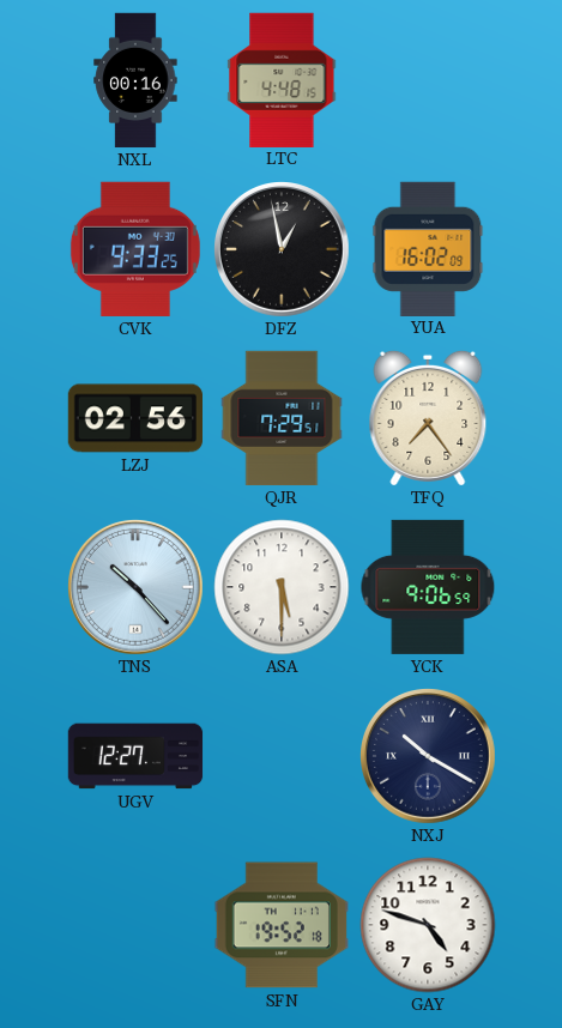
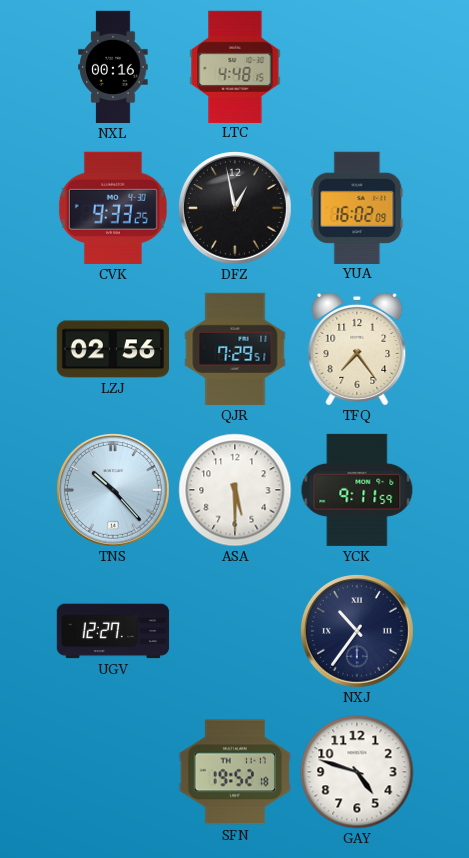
YCK: 9:06 -> 9:11 (357, 490)
NXJ: 10:20 -> 10:36 (358, 632)
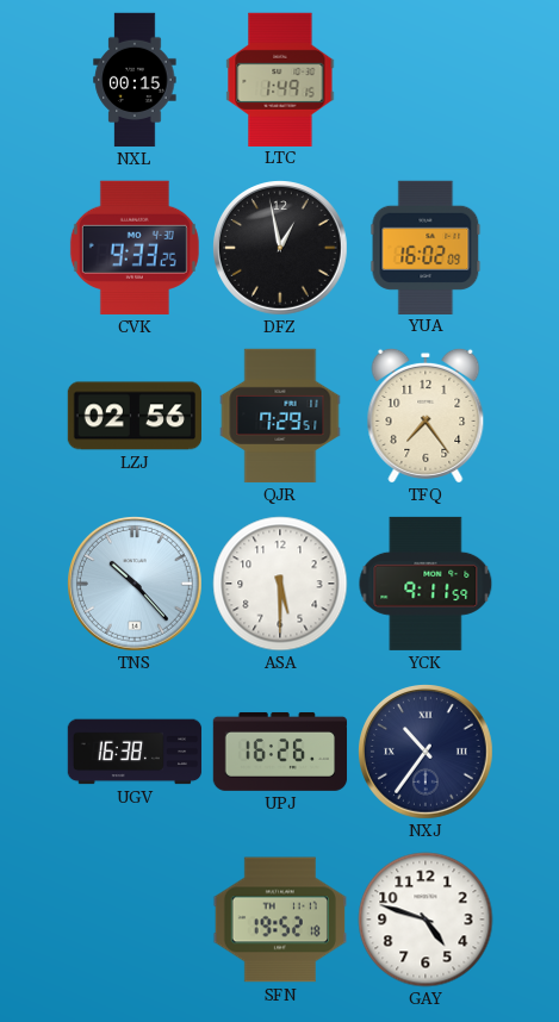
NXL: 00:16 -> 00:15 (135, 80)
LTC: 4:48 -> 1:49 (280, 79)
UGV: 12:27 -> 16:38 (135, 752)
UPJ: none -> 16:26 (280, 752)
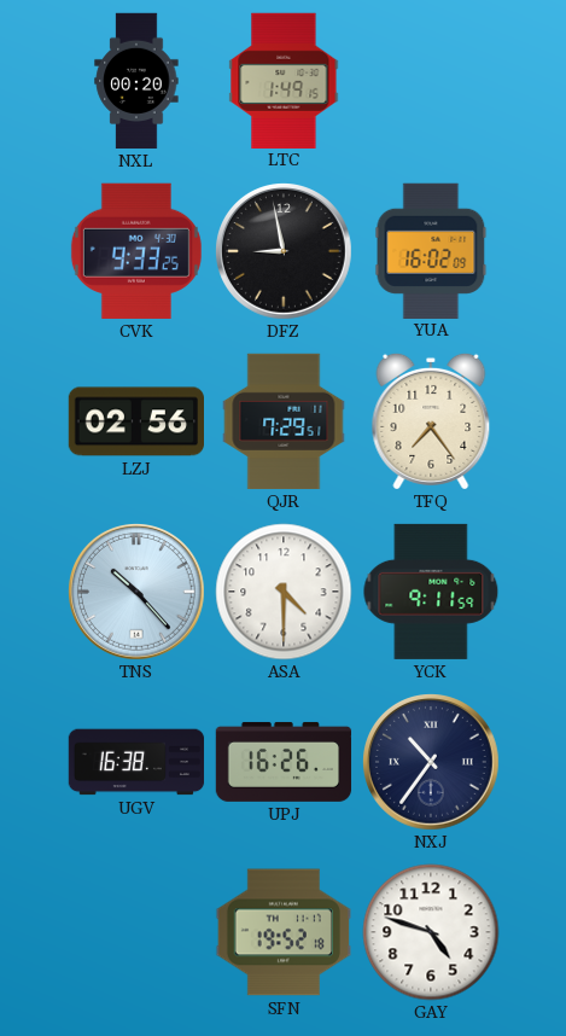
NXL: 00:15 -> 00:20 (136, 81)
DFZ: 12:58 -> 8:58 (285, 252)
ASA: 5:30 -> 4:30 (284, 592)
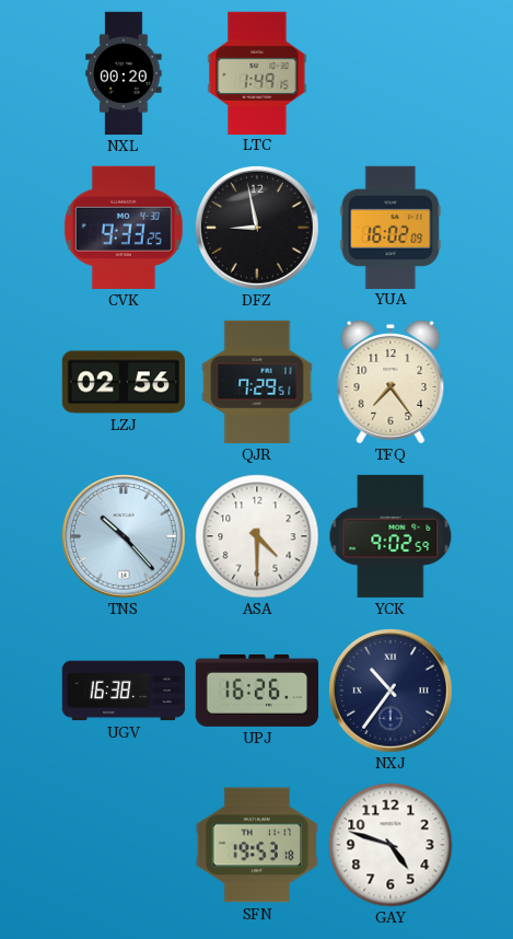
YCK: 9:11 -> 9:02 (390, 536)
SFN: 19:52 -> 19:53 (256, 845)
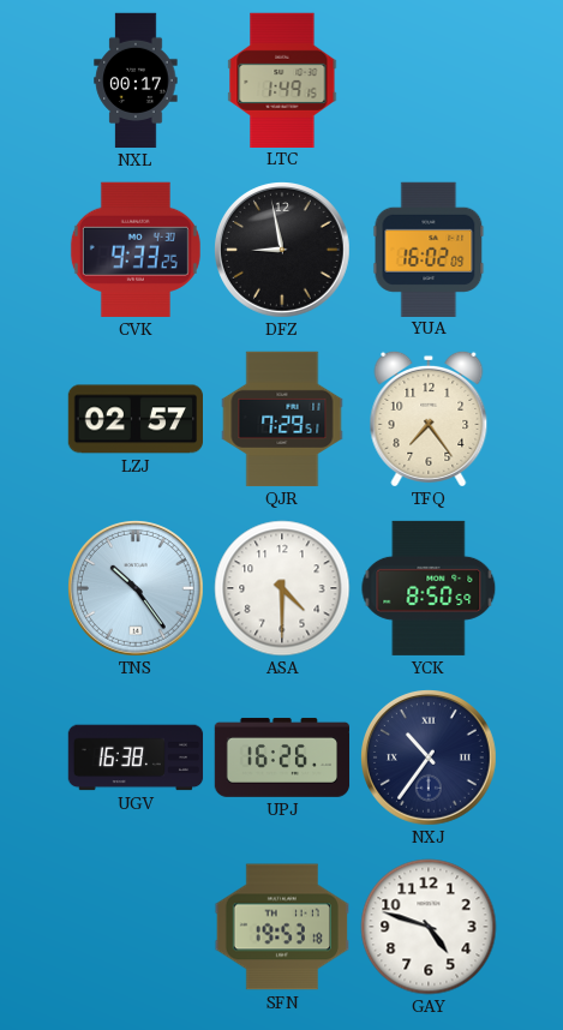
NXL: 00:20 -> 00:17 (136, 80)
LZJ: 02:56 -> 02:57 (136, 419)
TNS: 10:23 -> 10:24 (137, 589)
YCK: 9:02 -> 8:50 (429, 588)
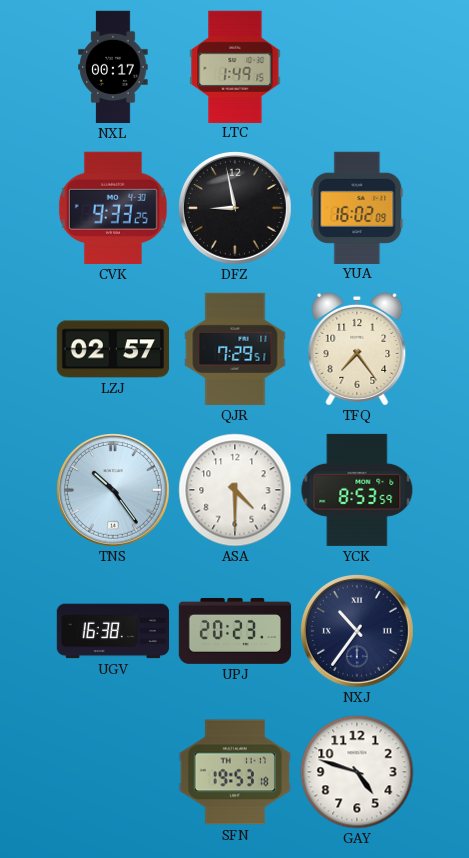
YCK: 8:50 -> 8:53 (357, 490)
UPJ: 16:26 -> 20:23 (235, 631)
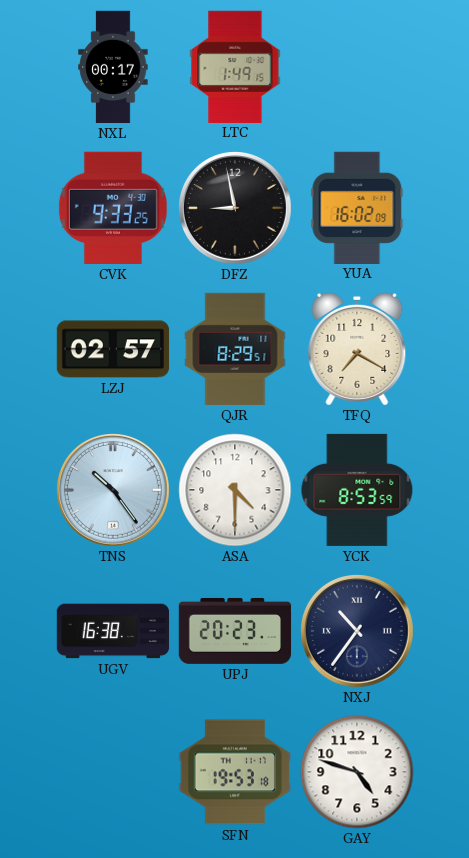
QJR: 7:29 -> 8:29 (235, 349)
TFQ: 7:24 -> 7:20 (357, 349)
